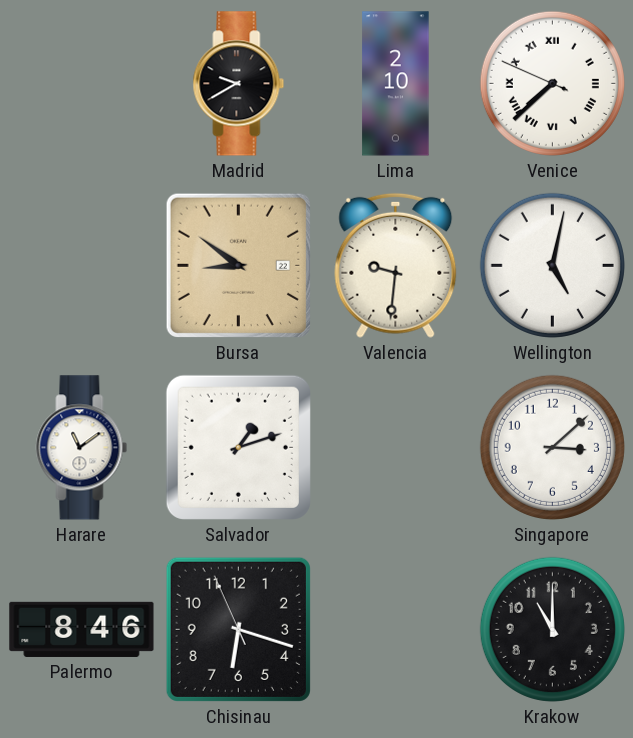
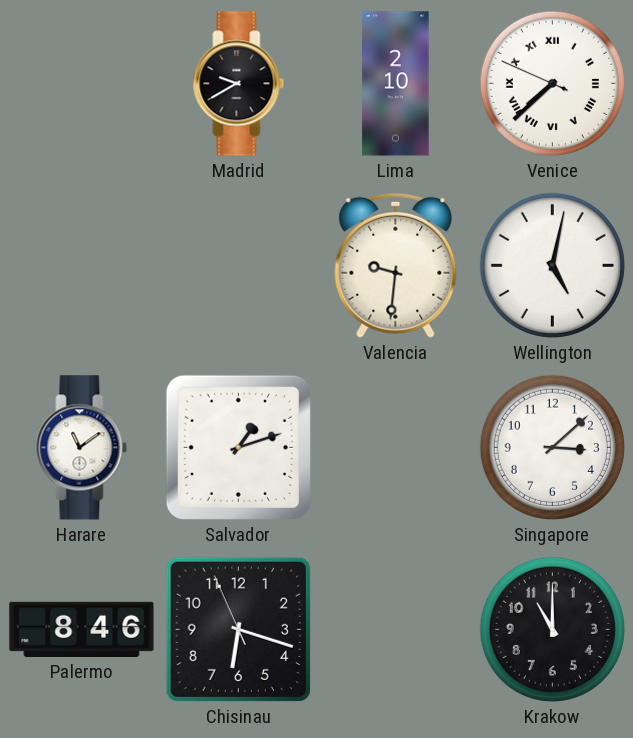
Bursa: 8:51 -> none (238, 265)
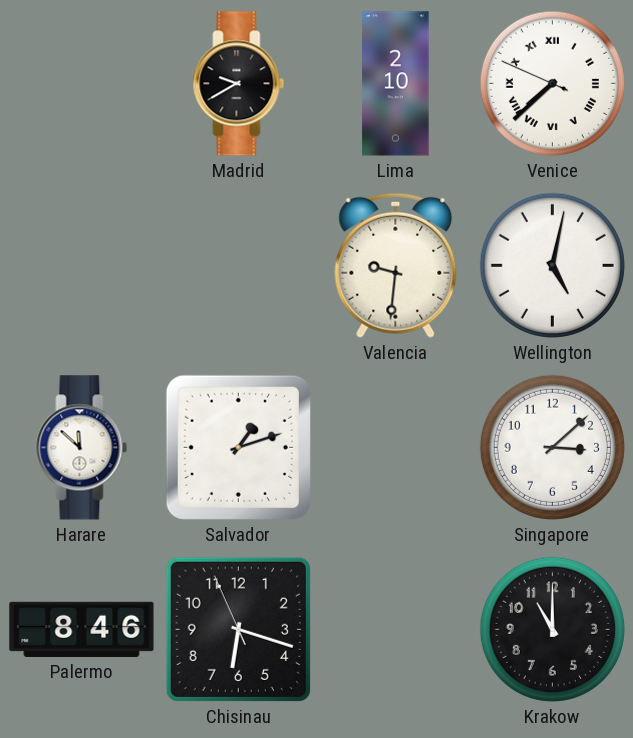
Harare: 11:09 -> 11:52 (82, 448)
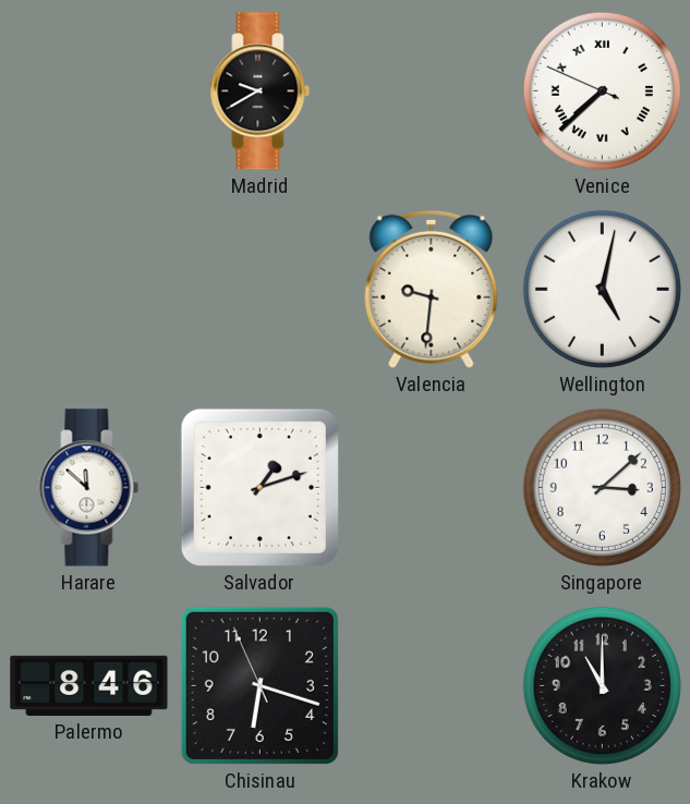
Lima: 2:10 -> none (396, 84)
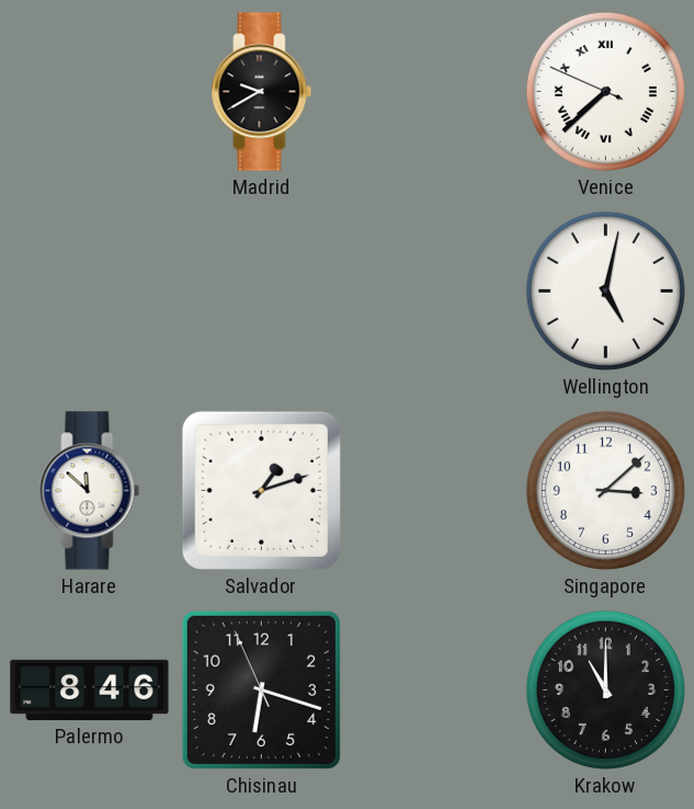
Valencia: 9:31 -> none (432, 289)
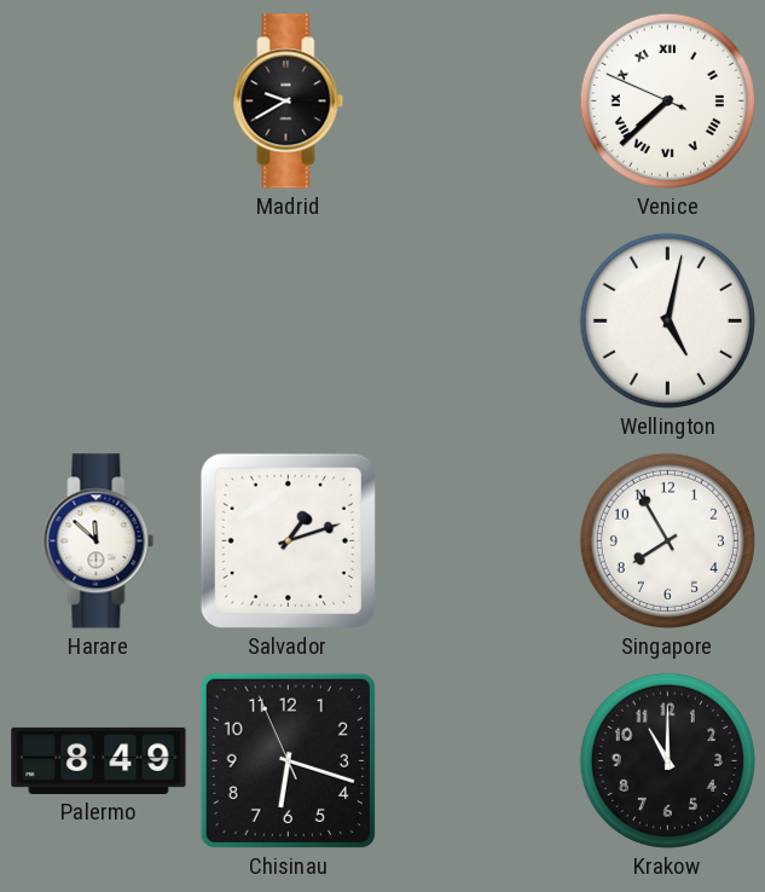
Singapore: 3:08 -> 7:55 (667, 540)
Palermo: 8:46 -> 8:49 (99, 760)
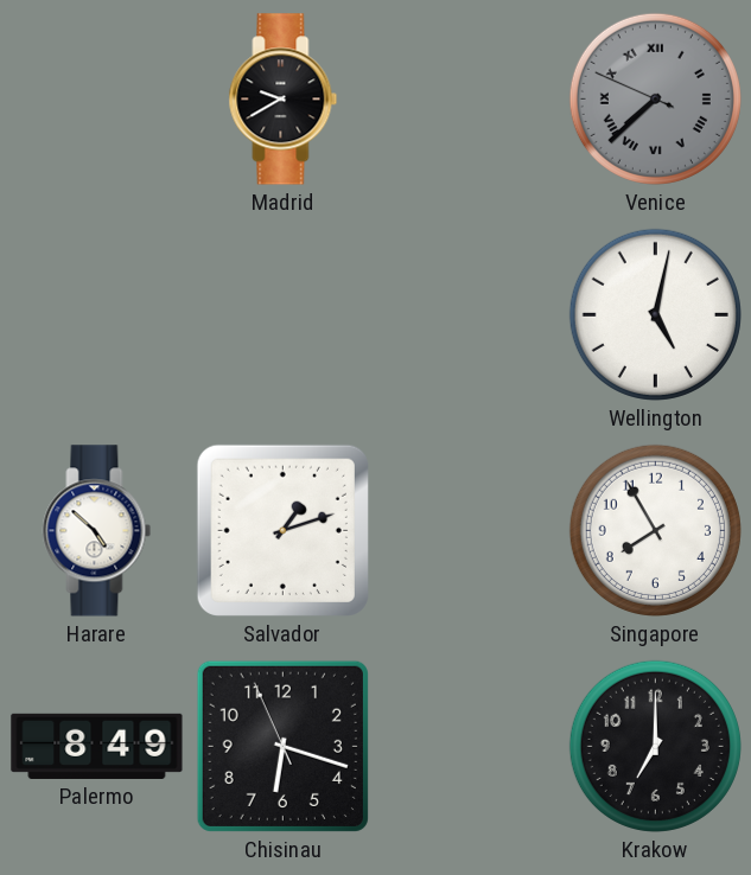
Venice dial: white -> grey (655, 98)
Harare: 11:52 -> 4:52 (97, 531)
Krakow: 11:00 -> 7:00 (655, 746)
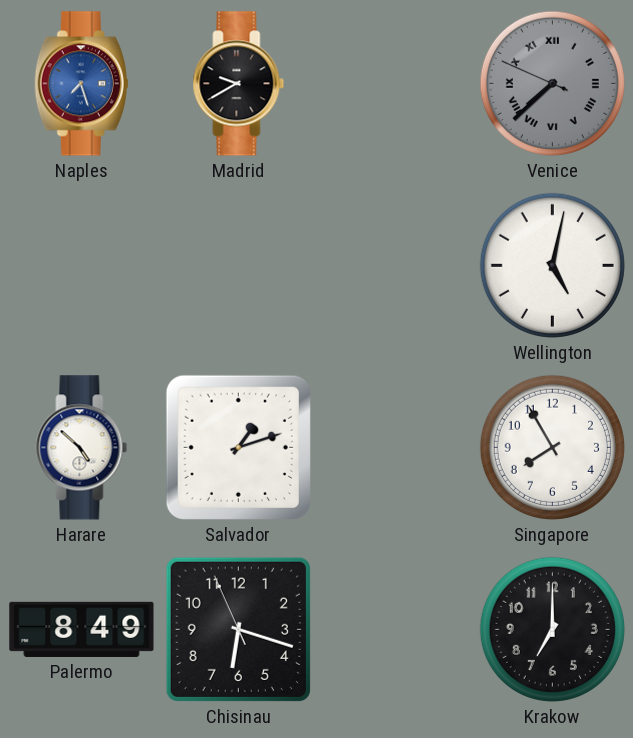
Naples: none -> 7:27 (81, 84)
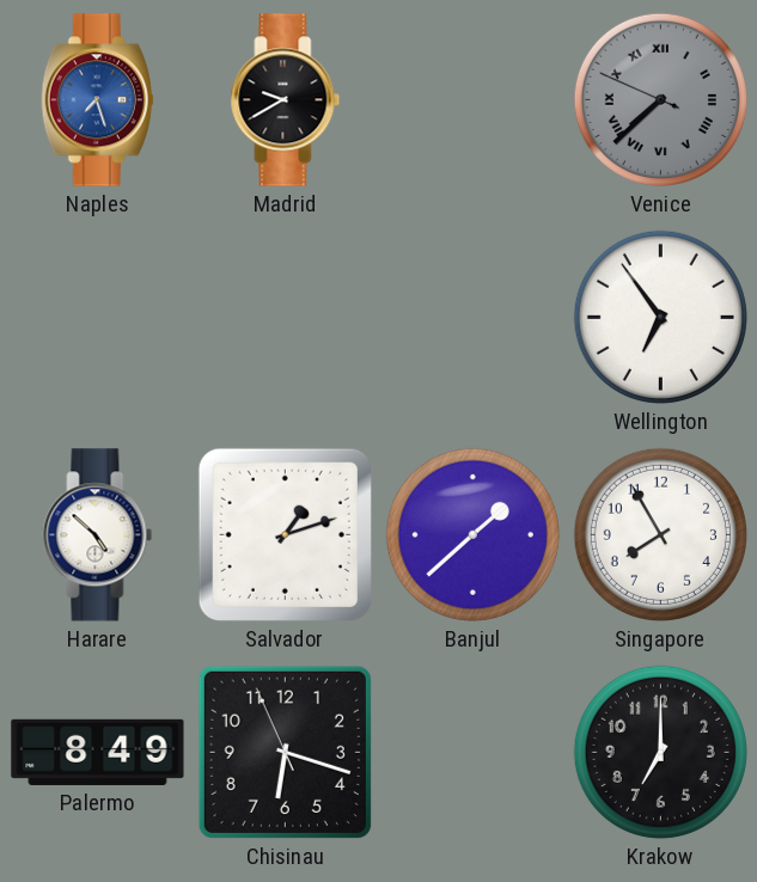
Wellington: 5:02 -> 6:54 (660, 317)
Banjul: none -> 1:38 (472, 534)
